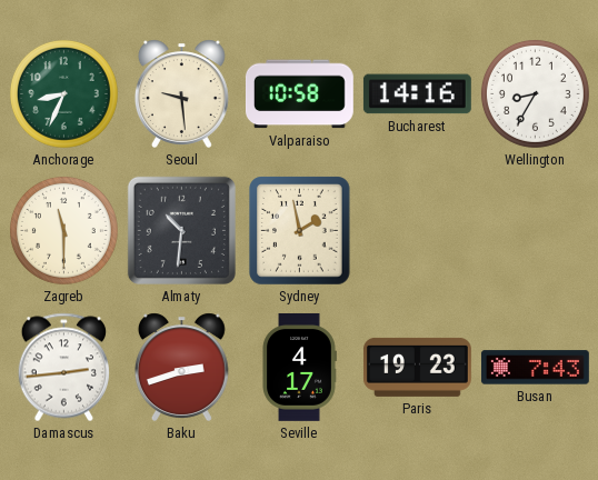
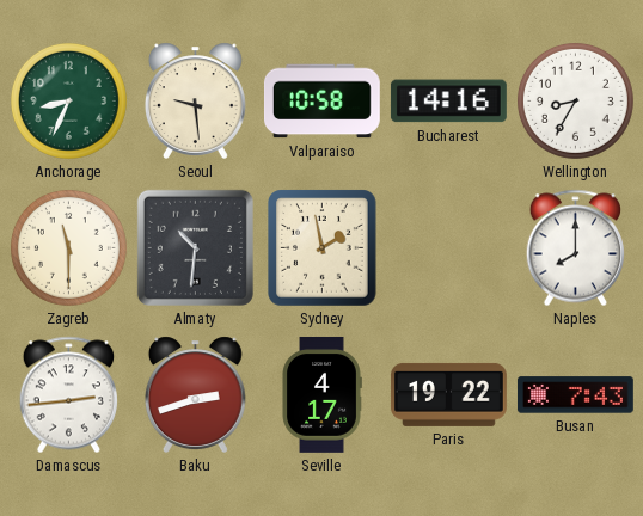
Naples: none -> 8:00 (575, 248)
Paris: 19:23 -> 19:22 (448, 394)
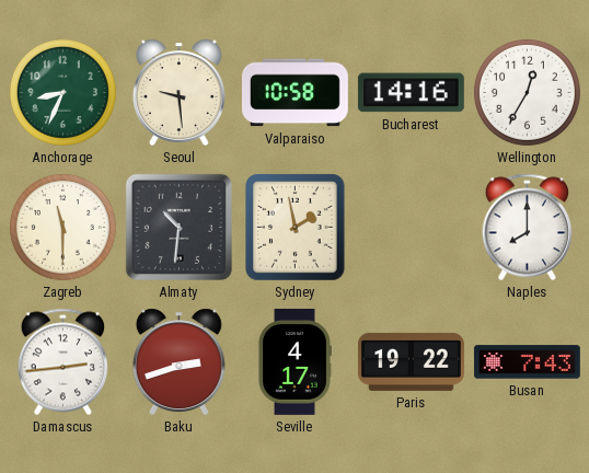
Wellington: 8:35 -> 12:35 (527, 92)
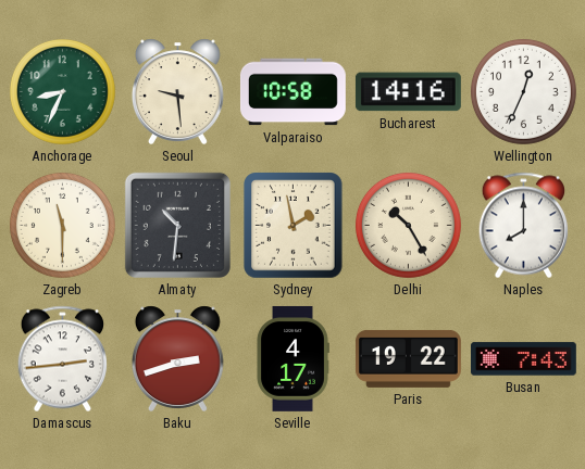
Wellington: 12:35 -> 12:34 (523, 91)
Delhi: none -> 10:25 (408, 225)
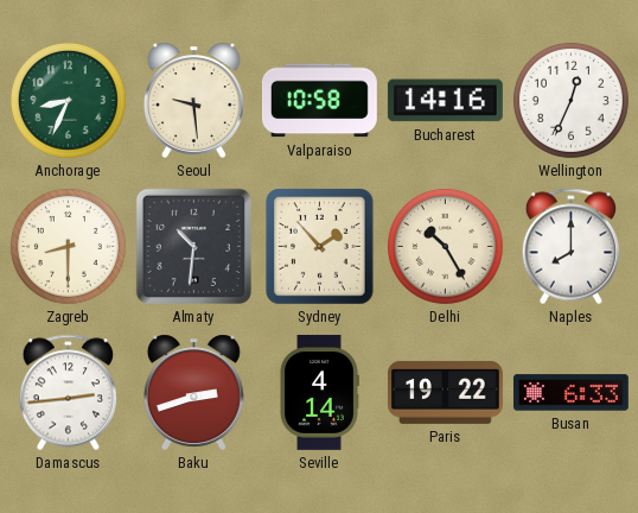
Zagreb: 11:30 -> 8:30 (68, 246)
Sydney: 1:58 -> 1:53 (320, 247)
Seville: 4:17 -> 4:14 (319, 392)
Busan: 7:43 -> 6:33 (570, 393)
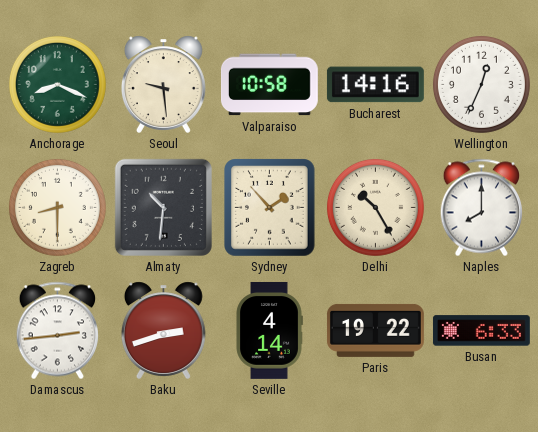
Anchorage: 8:34 -> 8:19 (57, 84)
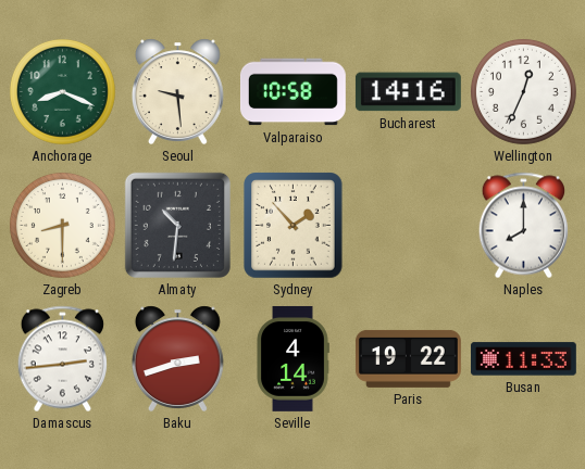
Delhi: 10:25 -> none (375, 207)
Busan: 6:33 -> 11:33 (523, 359)
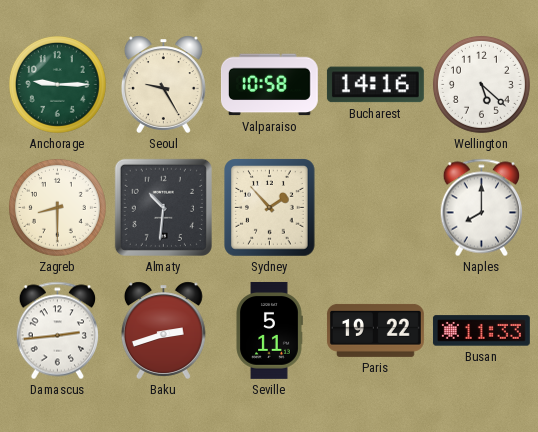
Anchorage: 8:19 -> 9:15 (57, 84)
Seoul: 9:29 -> 9:25 (163, 84)
Wellington: 12:34 -> 5:22 (481, 84)
Seville: 4:14 -> 5:11 (269, 330)
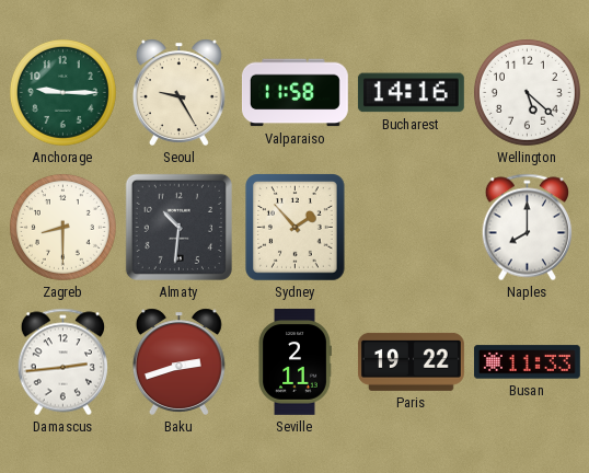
Valparaiso: 10:58 -> 11:58 (294, 93)
Seville: 5:11 -> 2:11 (294, 361)
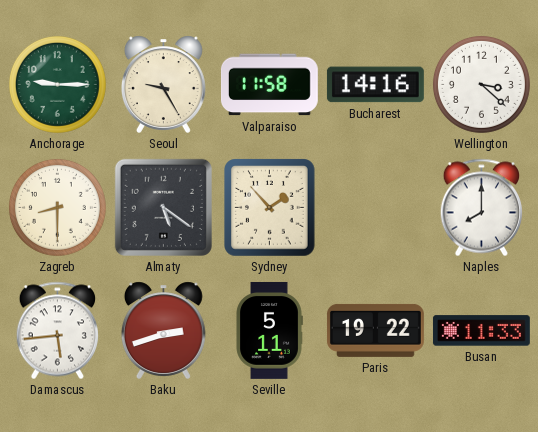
Wellington: 5:22 -> 3:22 (481, 84)
Almaty: 10:31 -> 5:21 (163, 207)
Damascus: 2:44 -> 5:44 (57, 331)
Seville: 2:11 -> 5:11 (269, 330)
